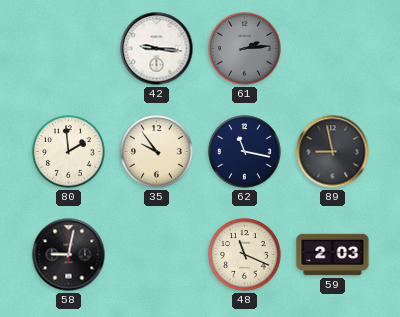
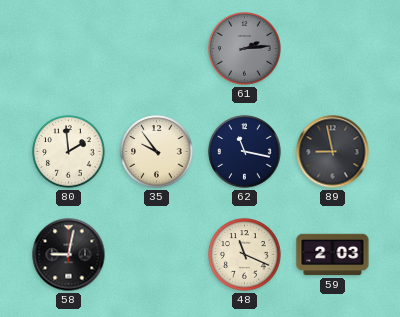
42: 9:16 -> none (157, 49)
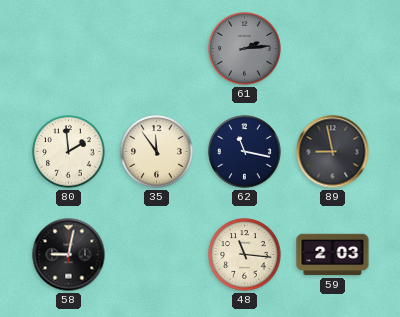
35: 9:54 -> 11:54 (157, 152)
48: 11:19 -> 11:16 (245, 255)
